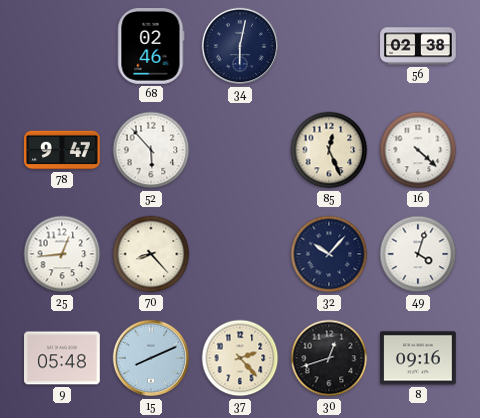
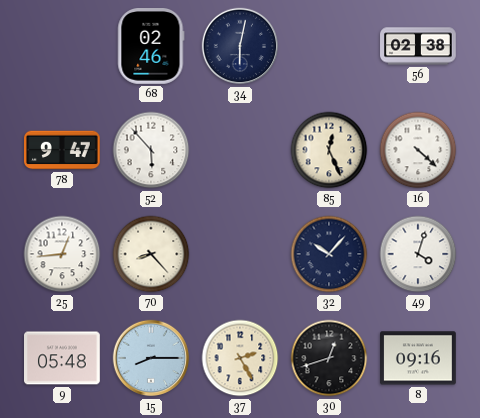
15: 8:11 -> 8:15 (151, 358)
37: 2:23 -> 2:25 (240, 358)
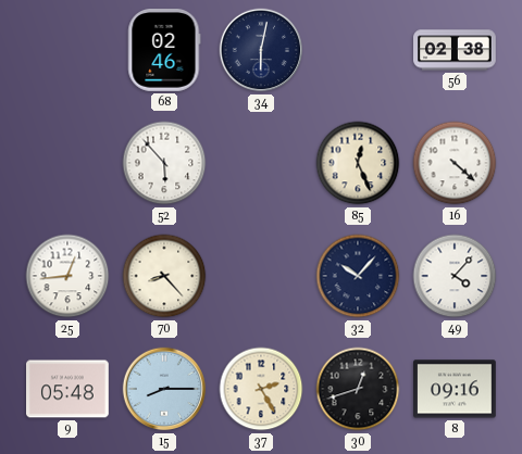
78: 9:47 -> none (63, 150)
49: 4:03 -> 4:07 (455, 276)
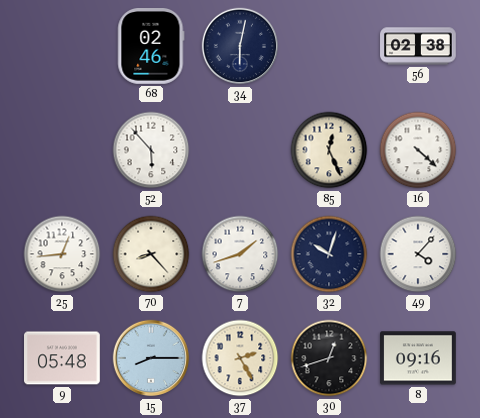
7: none -> 1:42 (240, 254)
32: 10:07 -> 10:03 (329, 254)
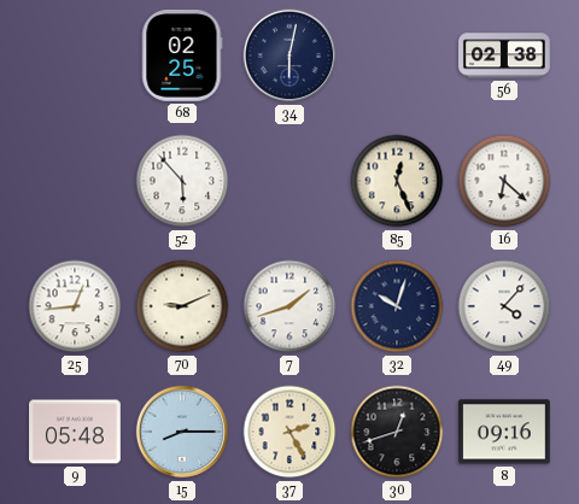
68: 02:46 -> 02:25 (182, 57)
16: 4:22 -> 6:22 (504, 181)
70: 8:23 -> 9:11 (182, 306)
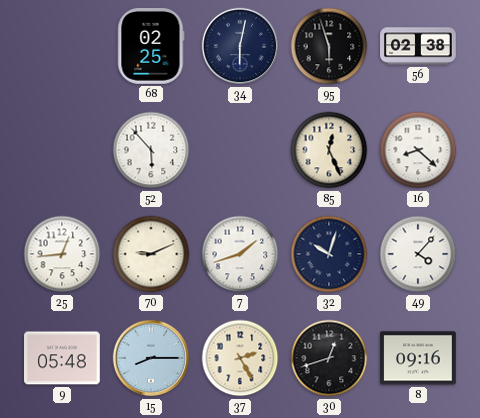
95: none -> 5:57 (329, 46)
16: 6:22 -> 8:22 (418, 150)
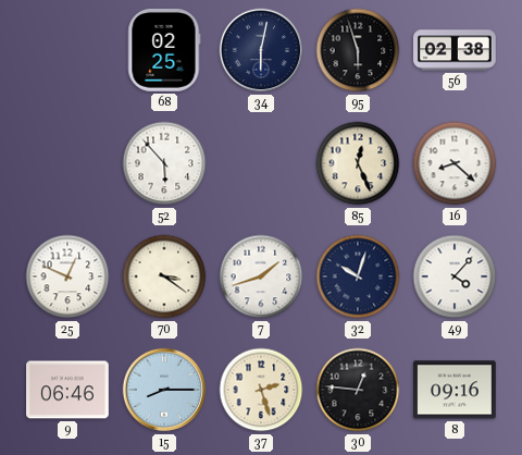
25: 12:44 -> 12:49 (67, 276)
70: 9:11 -> 3:21 (164, 276)
9: 05:48 -> 06:46 (69, 390)
37: 2:25 -> 2:27 (261, 390)
30: 12:42 -> 12:46 (358, 390)
